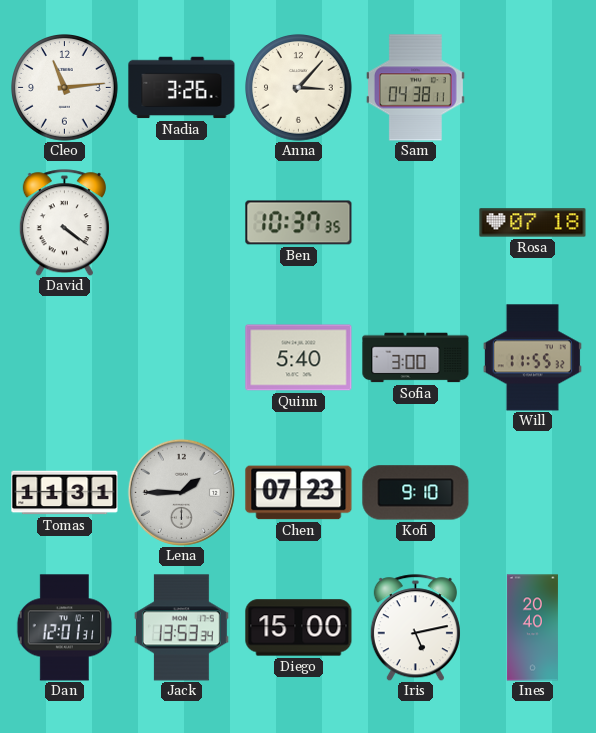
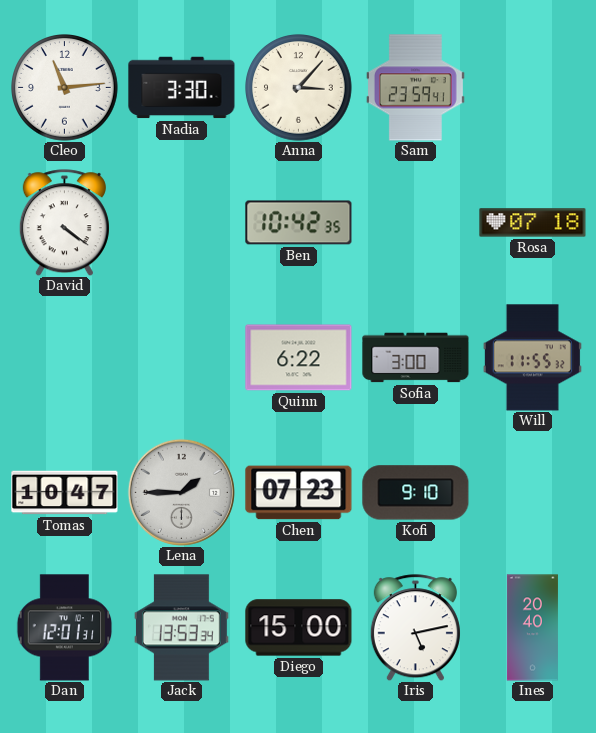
Nadia: 3:26 -> 3:30 (182, 88)
Sam: 04:38 -> 23:59 (415, 88)
Ben: 10:37 -> 10:42 (299, 223)
Quinn: 5:40 -> 6:22 (299, 358)
Tomas: 11:31 -> 10:47 (65, 493)
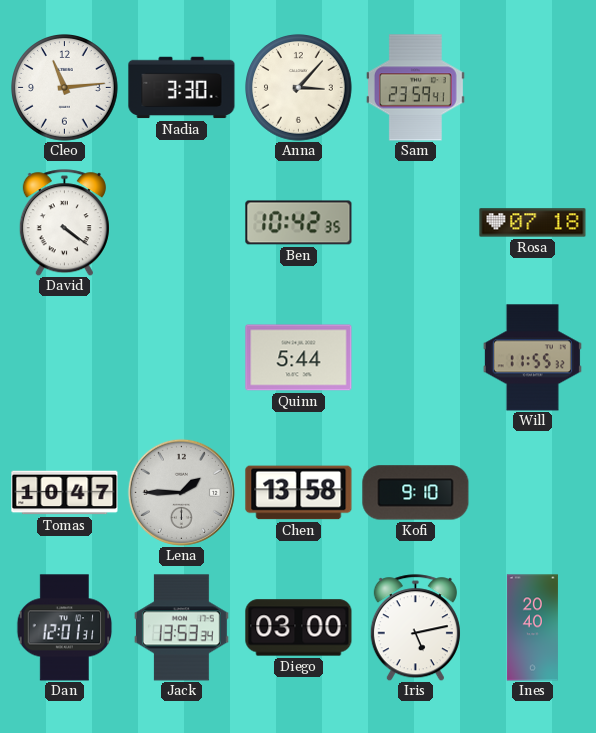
Quinn: 6:22 -> 5:44 (299, 358)
Sofia: 3:00 -> none (416, 358)
Chen: 07:23 -> 13:58 (299, 493)
Diego: 15:00 -> 03:00 (299, 628)
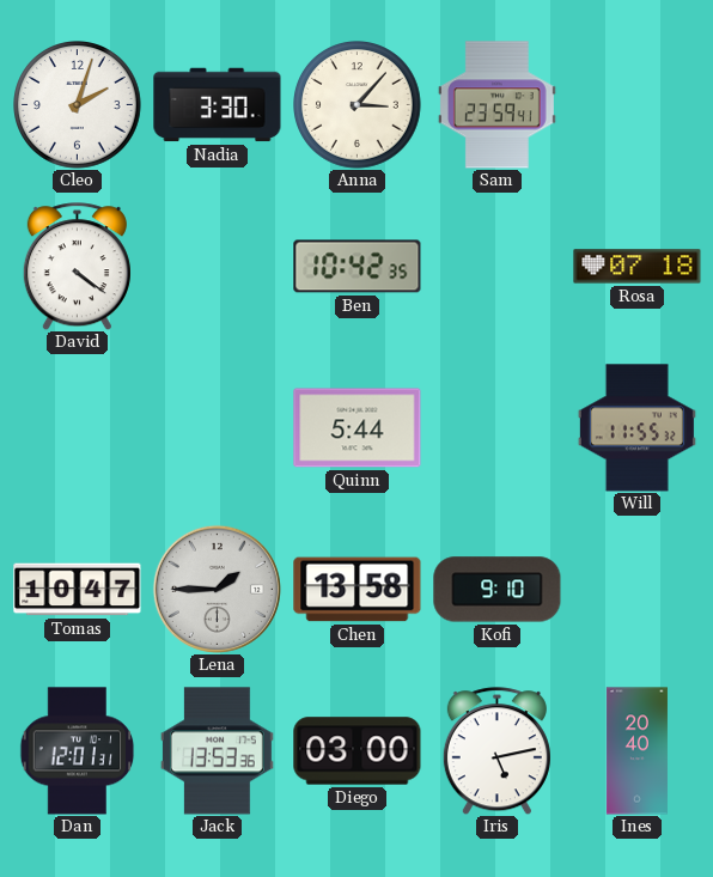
Cleo: 11:14 -> 2:03 (78, 105)
Jack: 13:53:34 -> 13:53:36 (217, 751)
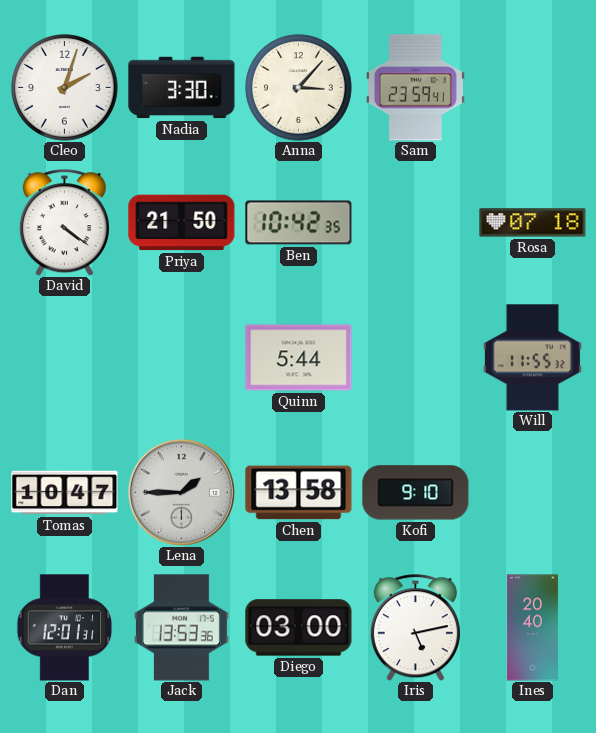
Priya: none -> 21:50 (182, 223)
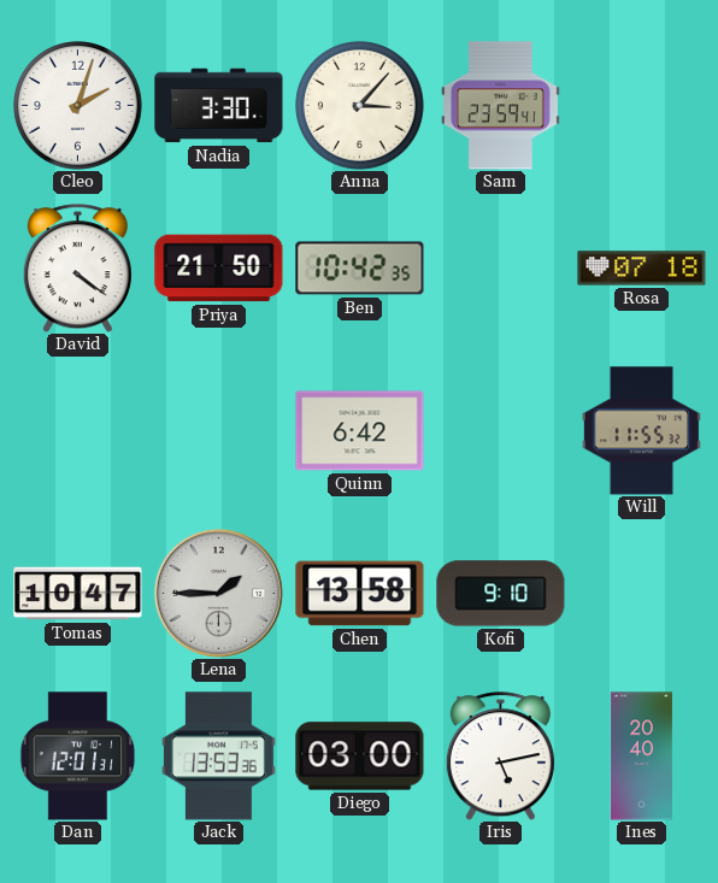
Quinn: 5:44 -> 6:42 (360, 431)
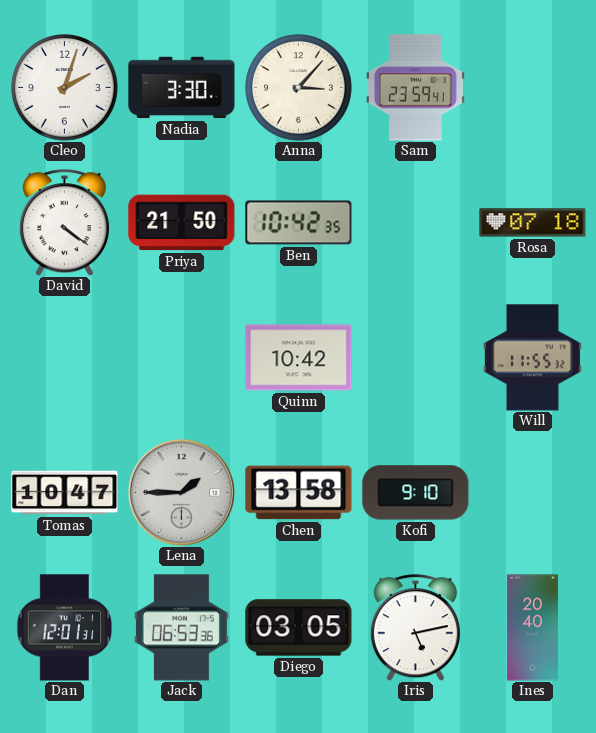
Quinn: 6:42 -> 10:42 (299, 358)
Jack: 13:53 -> 06:53 (181, 628)
Diego: 03:00 -> 03:05 (299, 628)
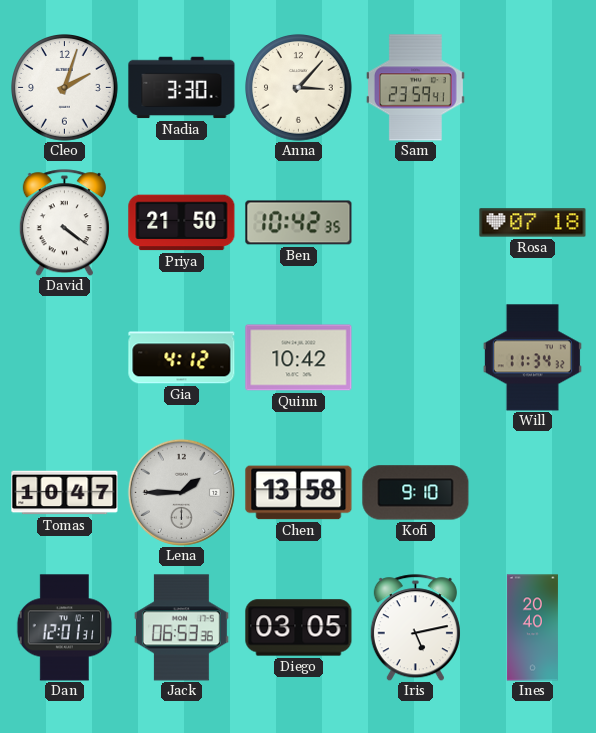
Gia: none -> 4:12 (182, 358)
Will: 11:55 -> 11:34 (532, 358)
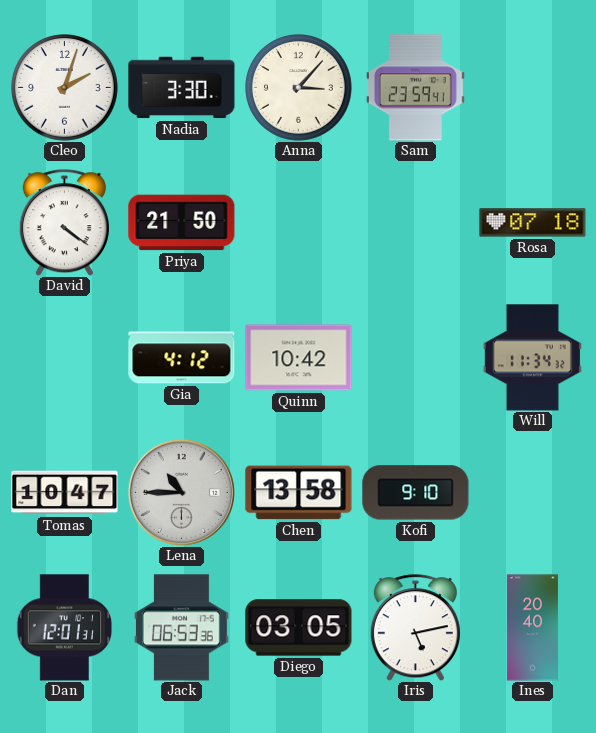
Ben: 10:42 -> none (299, 223)
Lena: 1:45 -> 10:45 (181, 492)
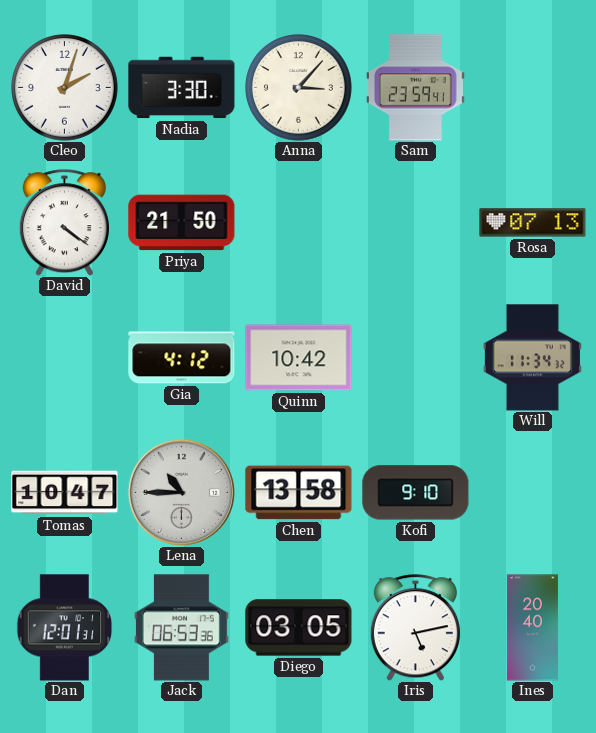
Rosa: 07:18 -> 07:13 (533, 223)
